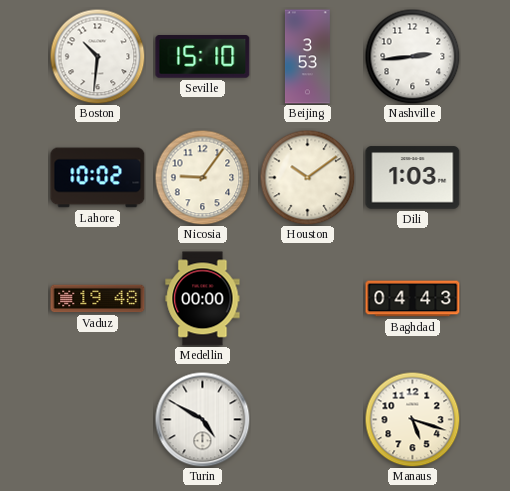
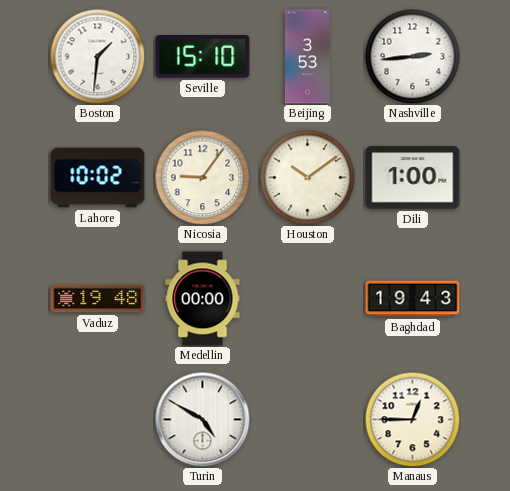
Boston: 10:31 -> 1:31 (97, 56)
Dili: 1:03 -> 1:00 (413, 178)
Baghdad: 04:43 -> 19:43 (413, 299)
Manaus: 5:18 -> 12:45 (412, 419)
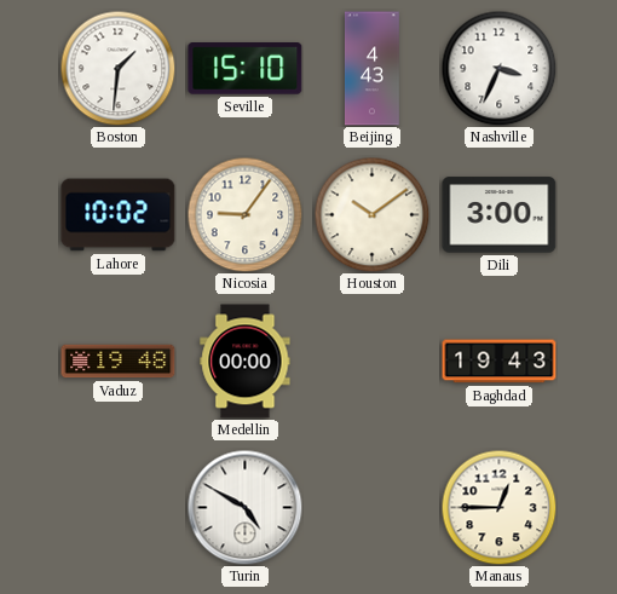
Beijing: 3:53 -> 4:43 (371, 69)
Nashville: 2:44 -> 3:34 (498, 68)
Dili: 1:00 -> 3:00 (500, 215)
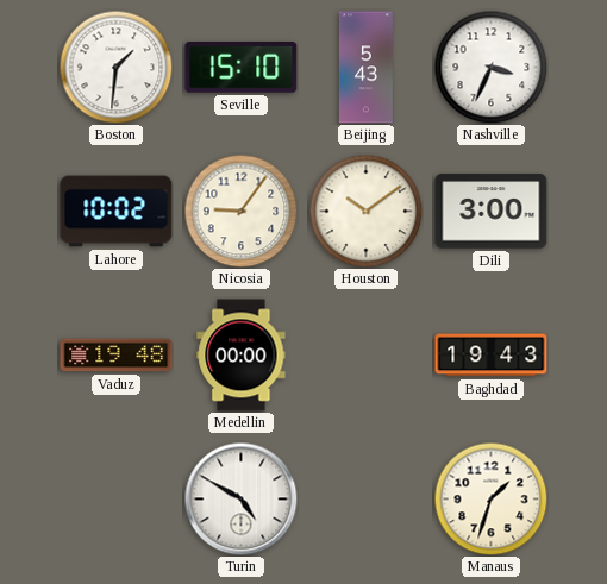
Beijing: 4:43 -> 5:43 (365, 68)
Manaus: 12:45 -> 1:33 (490, 498)
